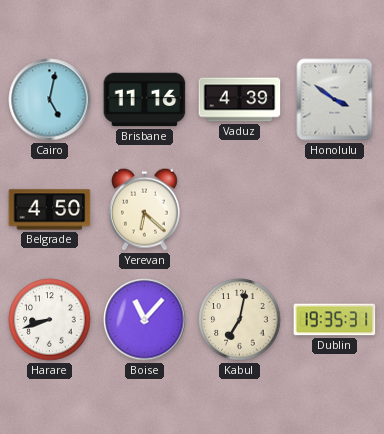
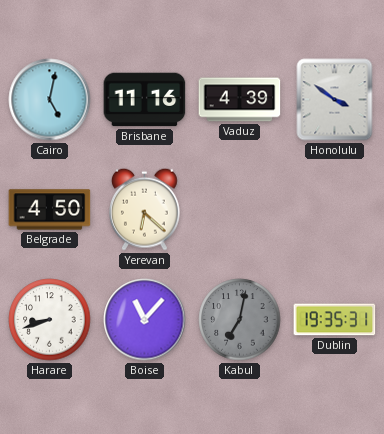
Kabul dial: cream -> grey (240, 320)
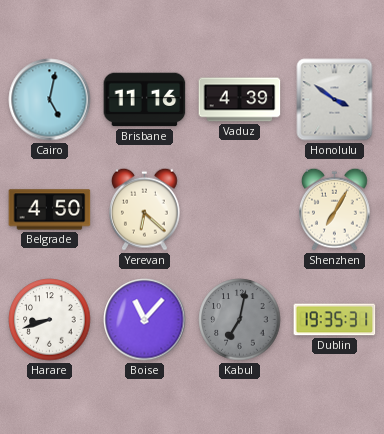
Shenzhen: none -> 7:05 (335, 209)
